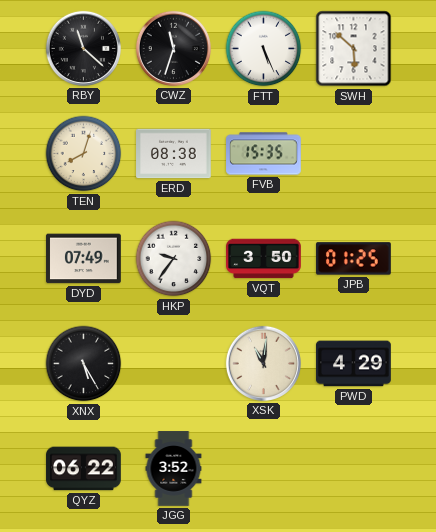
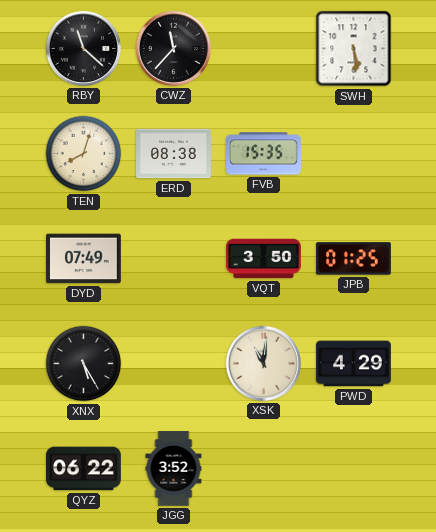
CWZ: 11:33 -> 11:37 (173, 48)
FTT: 5:26 -> none (264, 49)
SWH: 5:52 -> 5:29 (354, 49)
HKP: 9:36 -> none (174, 259)
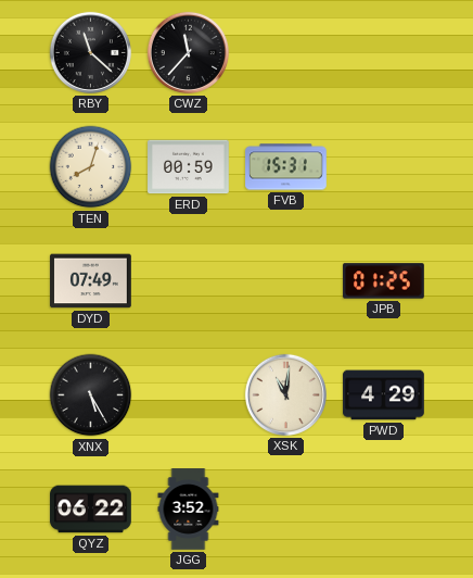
SWH: 5:29 -> none (354, 49)
ERD: 08:38 -> 00:59 (189, 167)
FVB: 15:35 -> 15:31 (286, 167)
VQT: 3:50 -> none (264, 259)
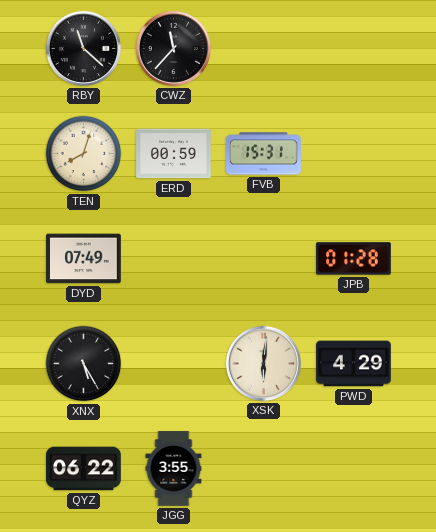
JPB: 01:25 -> 01:28 (354, 259)
XSK: 11:01 -> 6:01 (263, 363)
JGG: 3:52 -> 3:55 (174, 469)
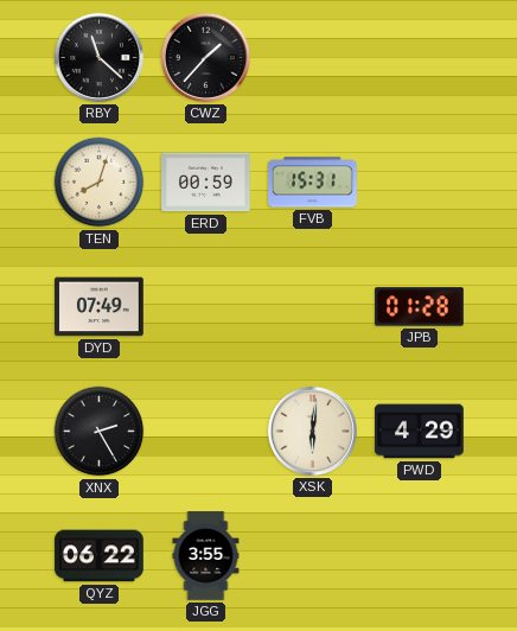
CWZ: 11:37 -> 1:37 (205, 57)
XNX: 5:25 -> 2:25 (100, 432)
